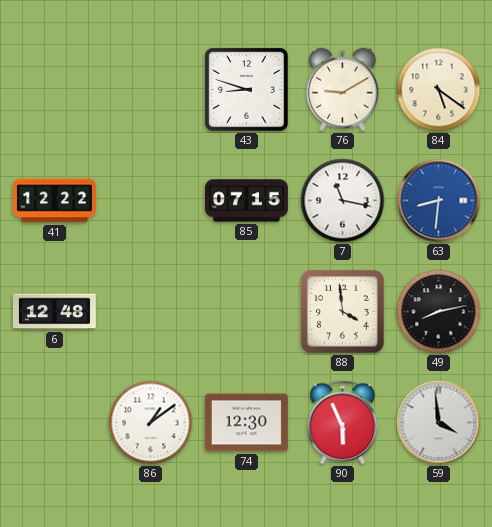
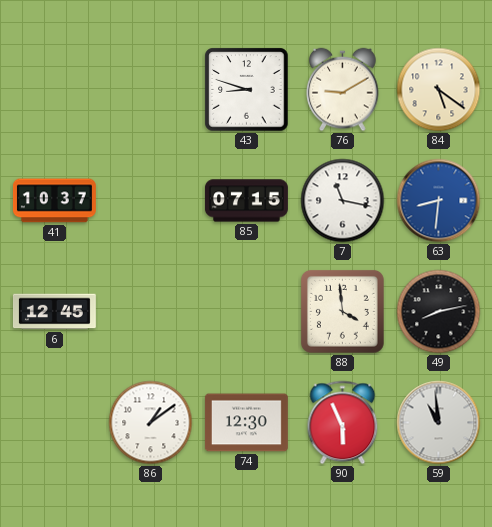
41: 12:22 -> 10:37 (54, 201)
6: 12:48 -> 12:45 (54, 312)
59: 3:59 -> 10:59 (439, 423)
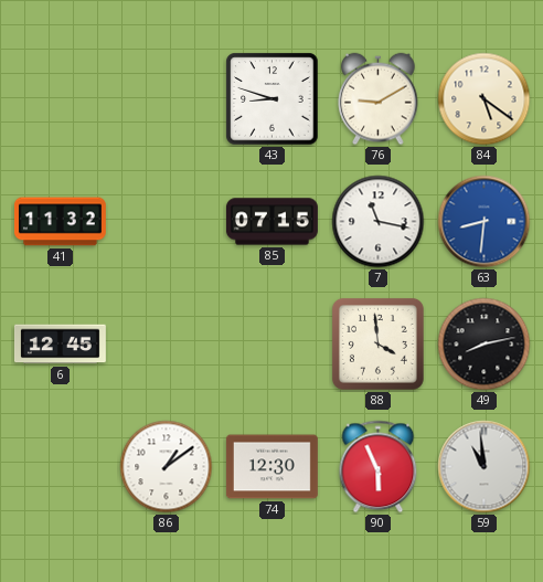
41: 10:37 -> 11:32 (60, 222)
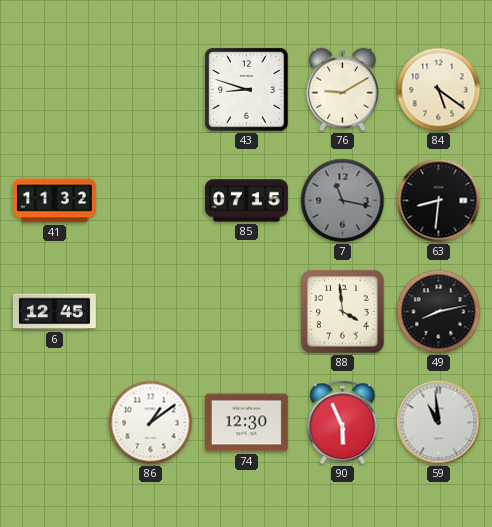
7 dial: white -> grey (343, 201)
63 dial: blue -> black (439, 201)
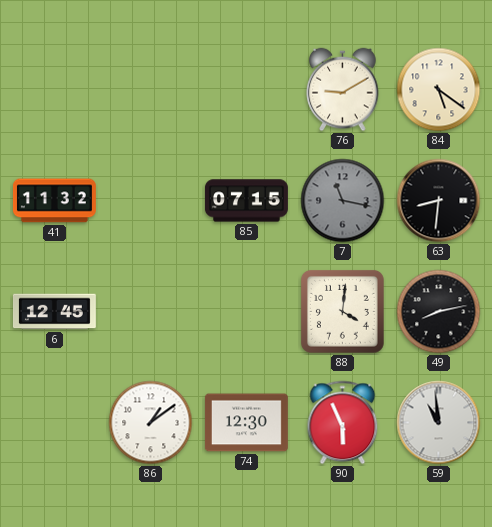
43: 8:48 -> none (247, 90)
88: 3:59 -> 4:01 (342, 311)
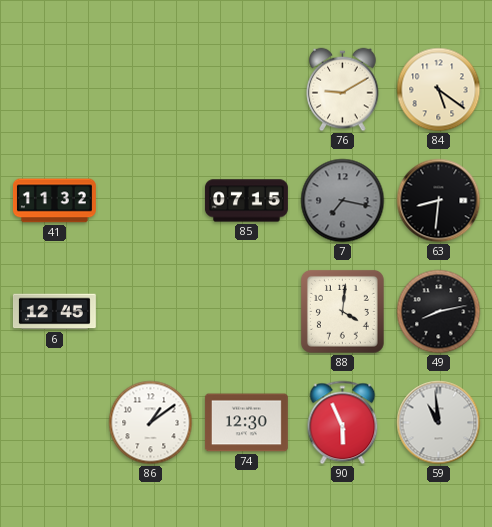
7: 11:17 -> 7:17 (343, 201)
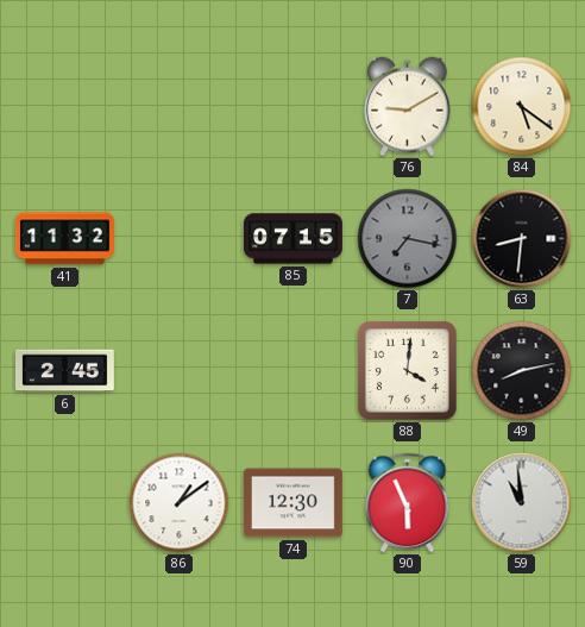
6: 12:45 -> 2:45 (64, 371)
